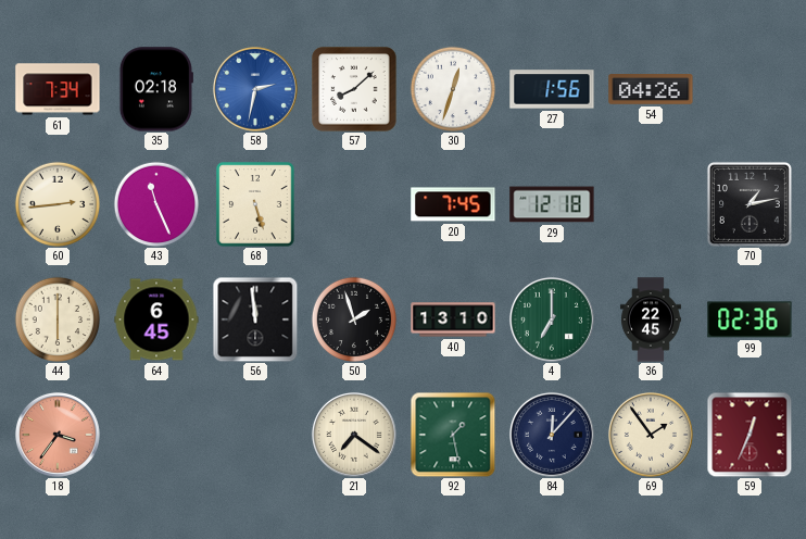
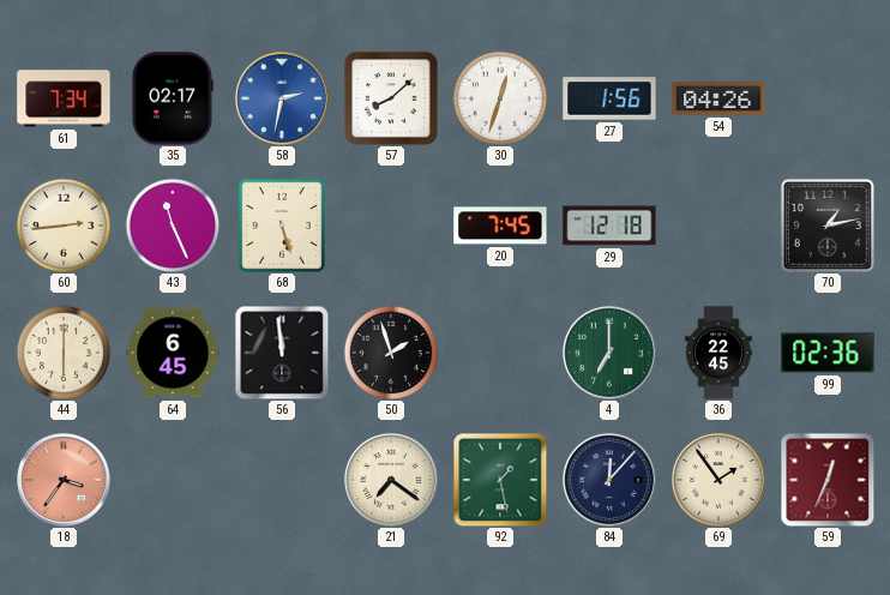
35: 02:18 -> 02:17 (172, 98)
40: 13:10 -> none (453, 319)
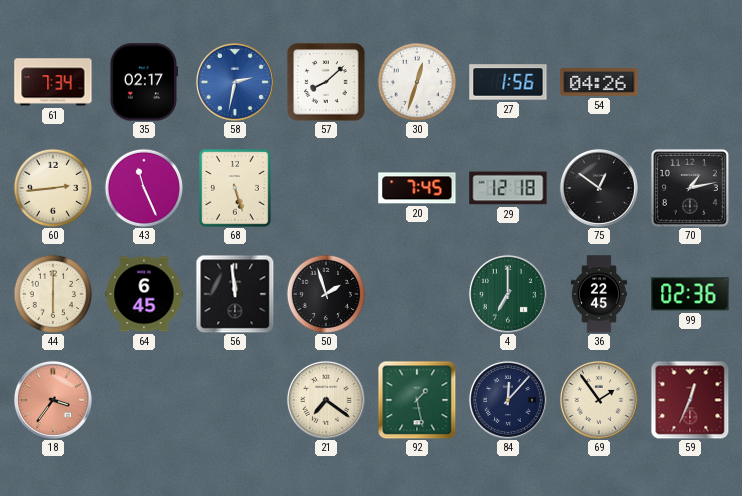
75: none -> 12:51 (599, 188)
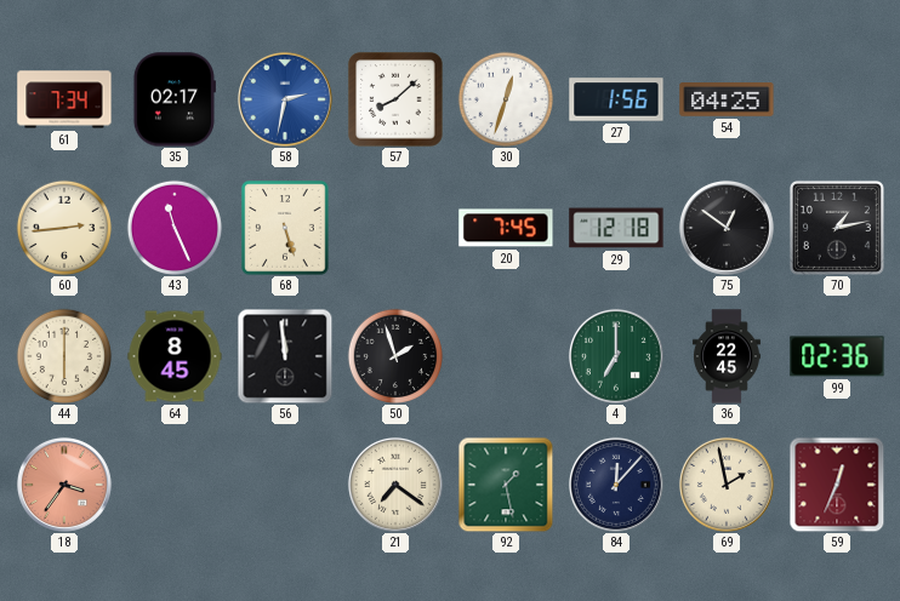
54: 04:26 -> 04:25 (727, 101)
64: 6:45 -> 8:45 (175, 356)
69: 1:54 -> 1:58 (727, 485)
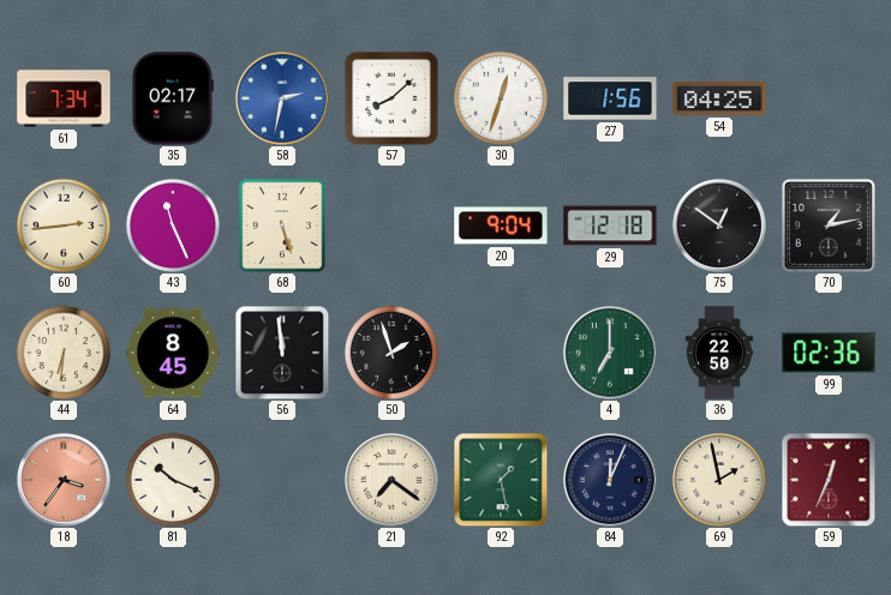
20: 7:45 -> 9:04 (501, 226)
44: 6:00 -> 6:31 (62, 351)
36: 22:45 -> 22:50 (719, 353)
81: none -> 10:19 (172, 479)
84: 12:07 -> 12:04 (610, 480)
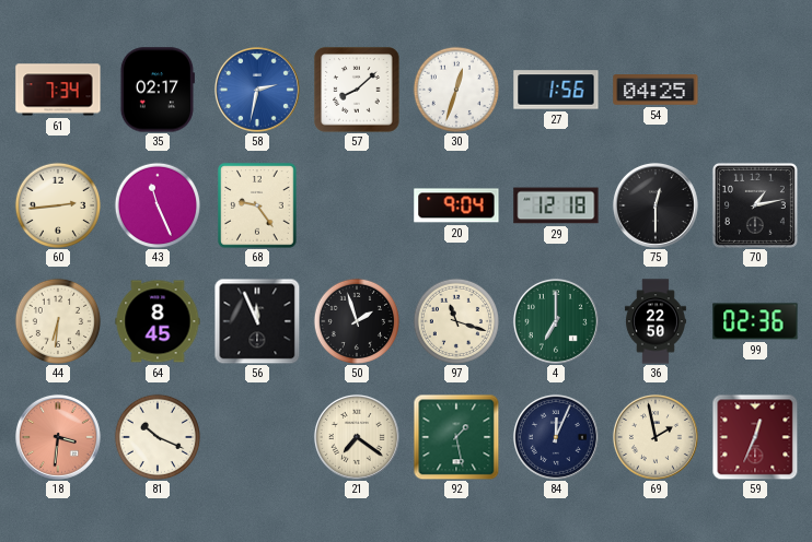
68: 5:27 -> 9:24 (257, 205)
75: 12:51 -> 12:30 (656, 205)
56: 11:59 -> 11:56 (257, 321)
97: none -> 11:18 (455, 320)
18: 3:36 -> 3:31 (58, 437)
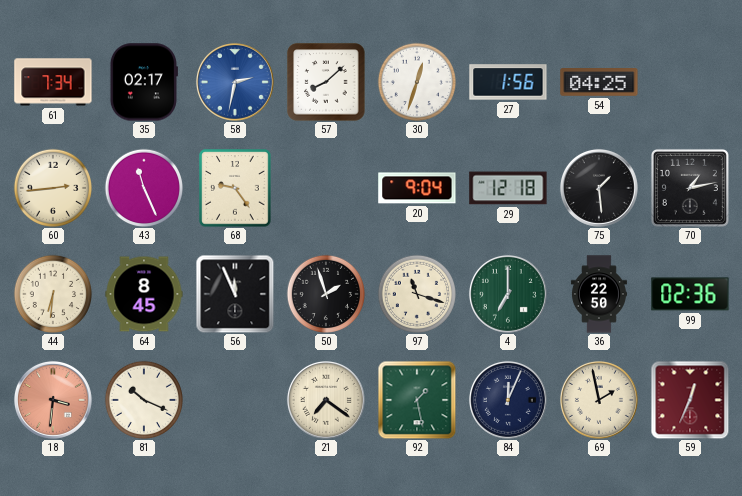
75: 12:30 -> 1:29 (599, 188)
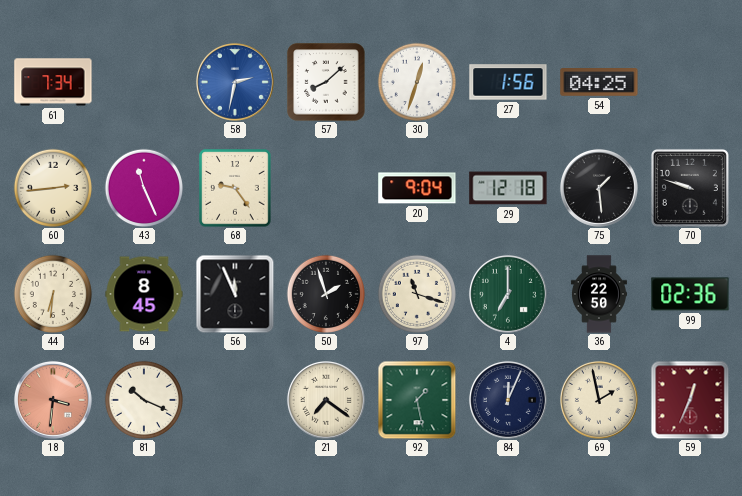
35: 02:17 -> none (143, 82)
70: 1:13 -> 9:48 (690, 188)
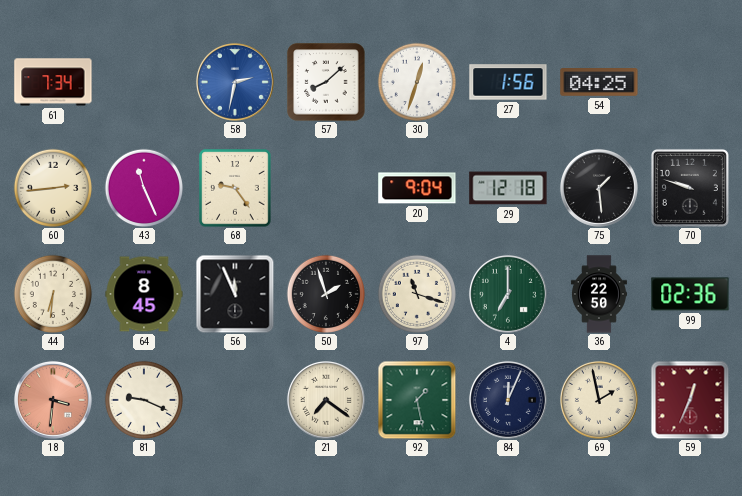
81: 10:19 -> 9:19 (143, 399)
